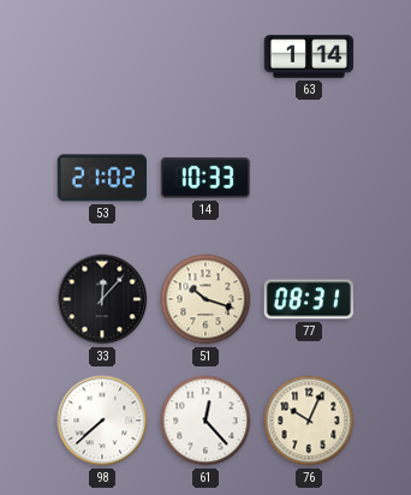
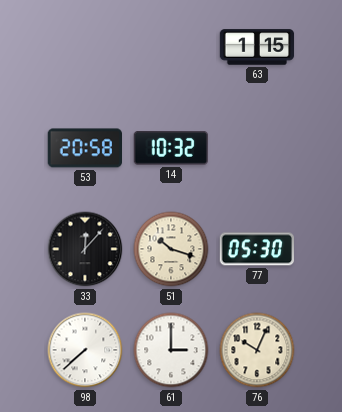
63: 1:14 -> 1:15 (257, 47)
53: 21:02 -> 20:58 (84, 148)
14: 10:33 -> 10:32 (170, 149)
77: 08:31 -> 05:30 (256, 249)
61: 12:23 -> 3:00 (171, 350)
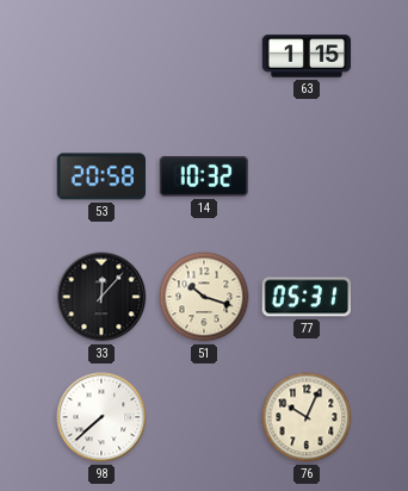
77: 05:30 -> 05:31 (305, 297)
61: 3:00 -> none (171, 350)
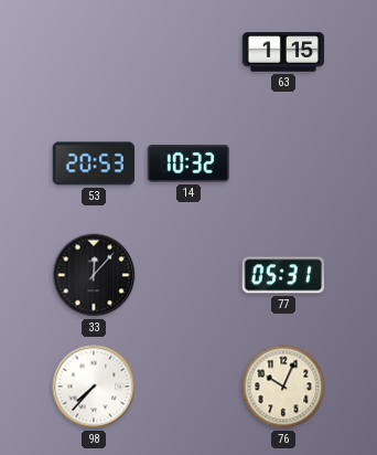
53: 20:58 -> 20:53 (93, 163)
51: 10:18 -> none (204, 297)
98: 7:38 -> 7:37 (94, 387)
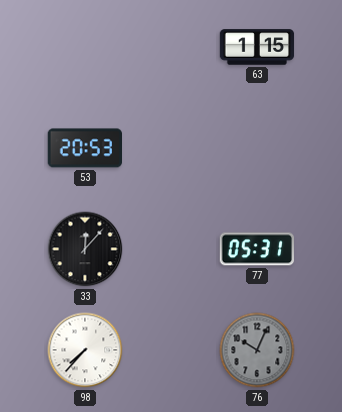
14: 10:32 -> none (187, 165)
76 dial: cream -> grey (257, 350)
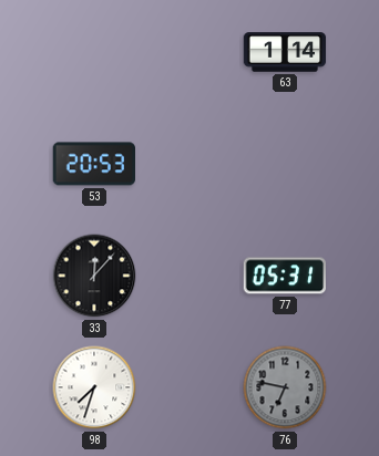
63: 1:15 -> 1:14 (285, 52)
98: 7:37 -> 7:33 (94, 387)
76: 10:04 -> 6:47 (285, 387)
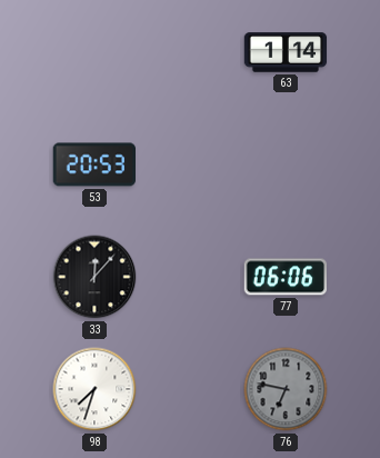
77: 05:31 -> 06:06 (284, 277)
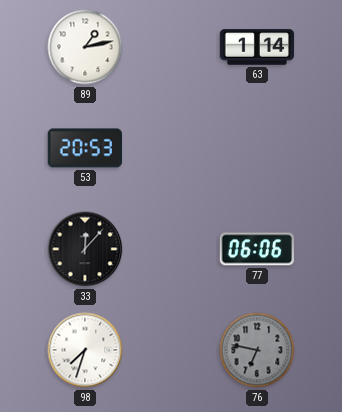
89: none -> 1:13 (85, 47)
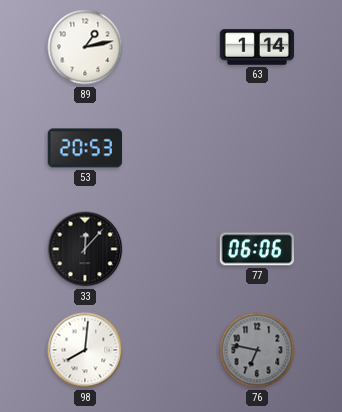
98: 7:33 -> 8:01 (85, 350)
